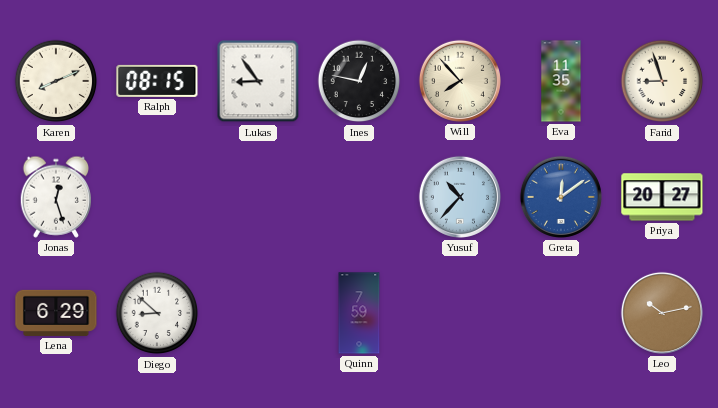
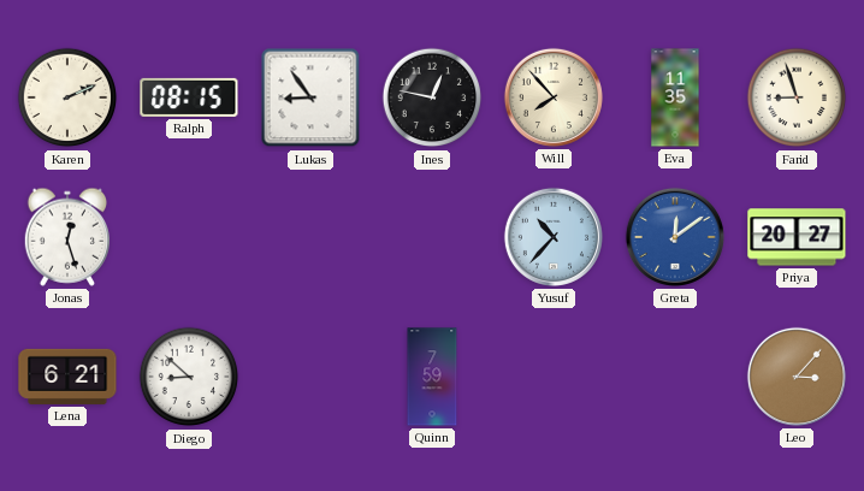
Karen: 8:11 -> 2:11 (67, 97)
Lena: 6:29 -> 6:21 (67, 377)
Leo: 10:13 -> 3:07 (797, 377)
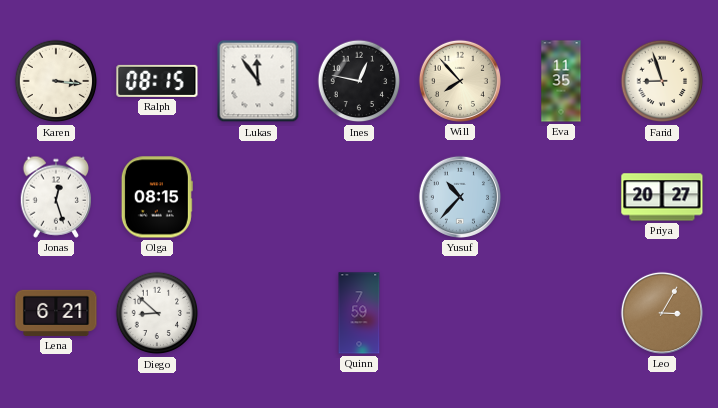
Karen: 2:11 -> 3:16 (56, 81)
Lukas: 8:54 -> 11:54 (258, 81)
Olga: none -> 08:15 (157, 197)
Greta: 12:09 -> none (675, 237)
Leo: 3:07 -> 3:05 (662, 313)
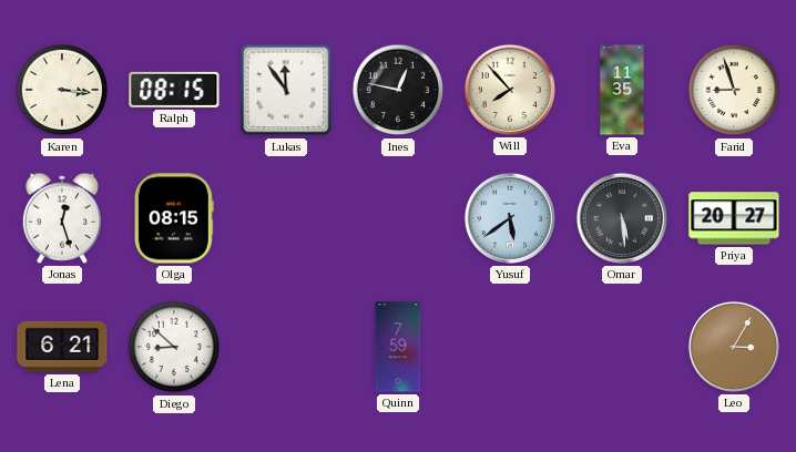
Yusuf: 10:37 -> 5:39 (510, 218)
Omar: none -> 5:29 (622, 218)
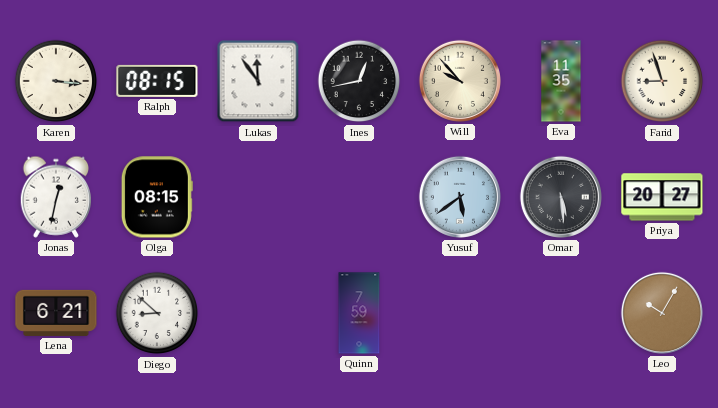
Ines: 12:47 -> 12:43 (359, 81)
Will: 7:53 -> 9:53 (460, 81)
Jonas: 12:27 -> 12:32 (56, 197)
Leo: 3:05 -> 10:05 (662, 313)
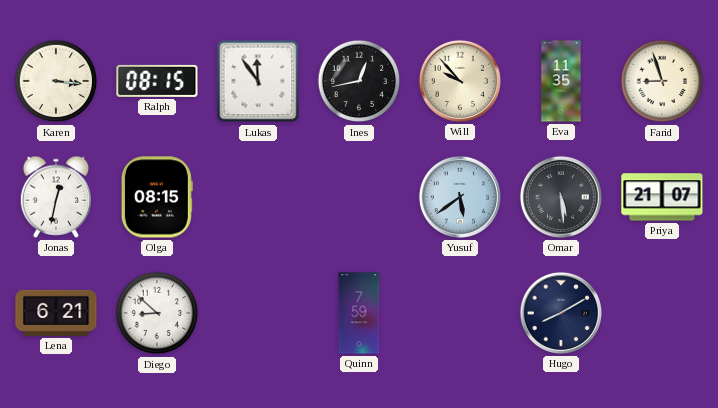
Priya: 20:27 -> 21:07 (662, 197)
Hugo: none -> 8:10 (561, 313)
Leo: 10:05 -> none (662, 313)
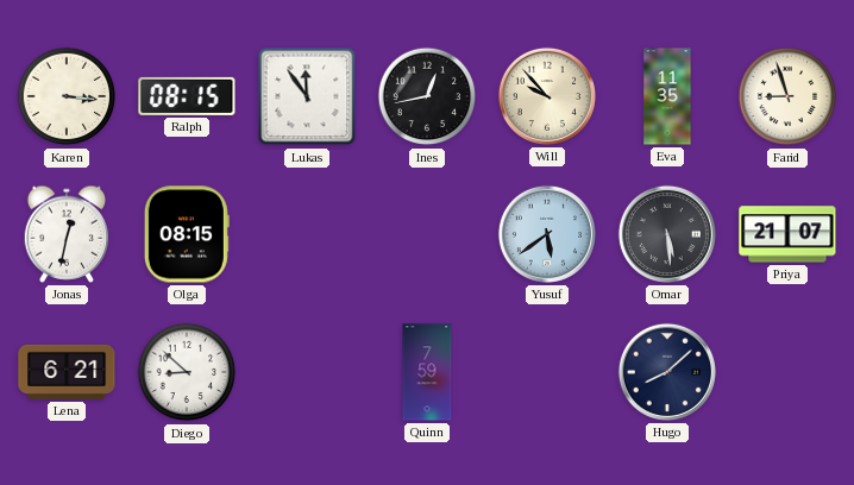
Hugo: 8:10 -> 8:08 (667, 372)
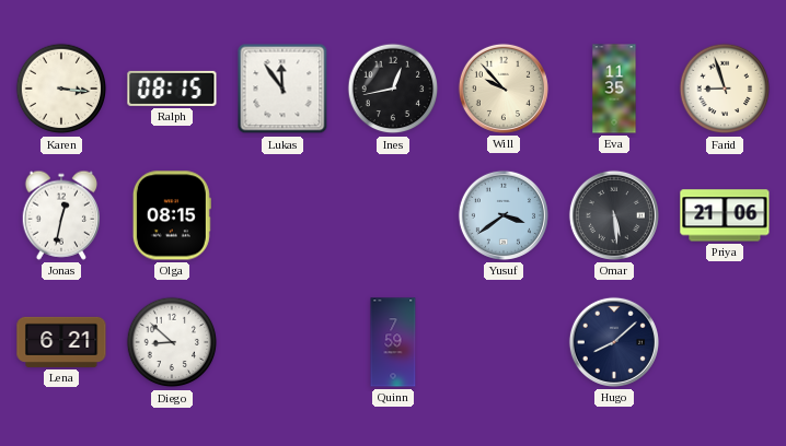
Yusuf: 5:39 -> 3:39 (504, 215)
Priya: 21:07 -> 21:06 (725, 215)
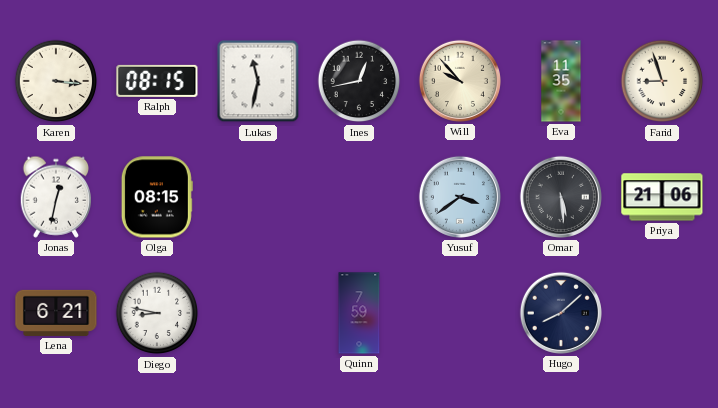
Lukas: 11:54 -> 11:32 (258, 81)
Diego: 8:52 -> 8:47 (157, 313)
